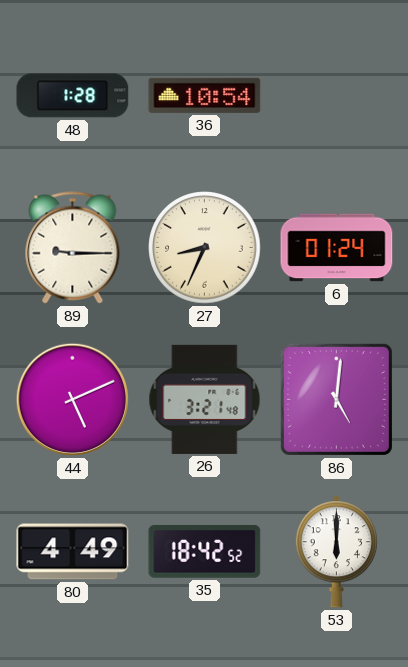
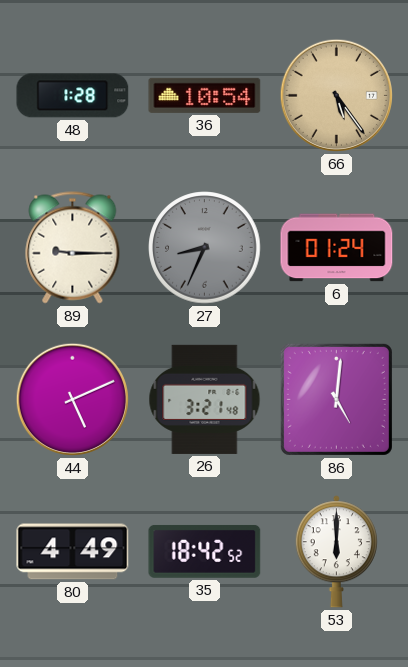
66: none -> 5:24 (336, 95)
27 dial: cream -> grey (205, 248)
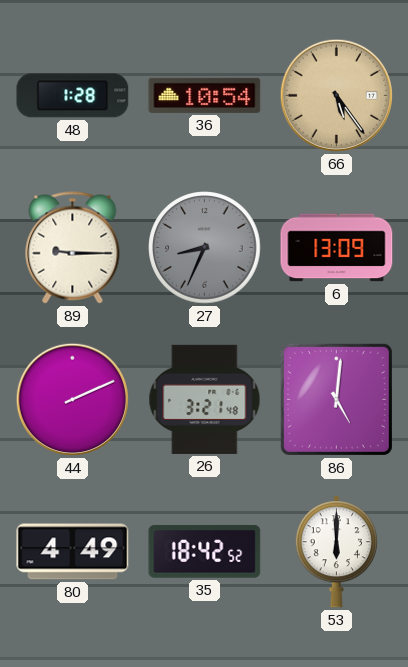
6: 01:24 -> 13:09 (337, 248)
44: 5:11 -> 2:11 (72, 399)
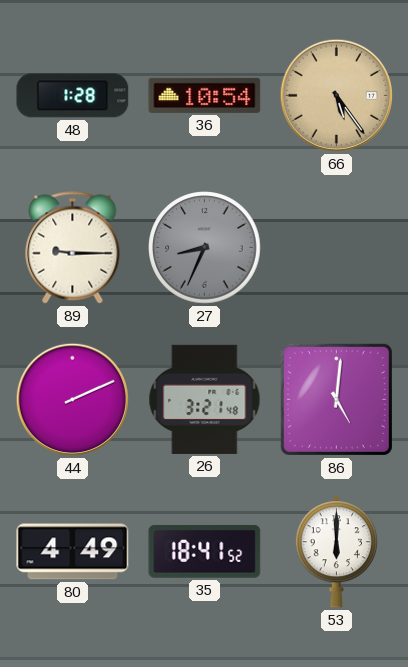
6: 13:09 -> none (337, 248)
35: 18:42 -> 18:41 (205, 551)
